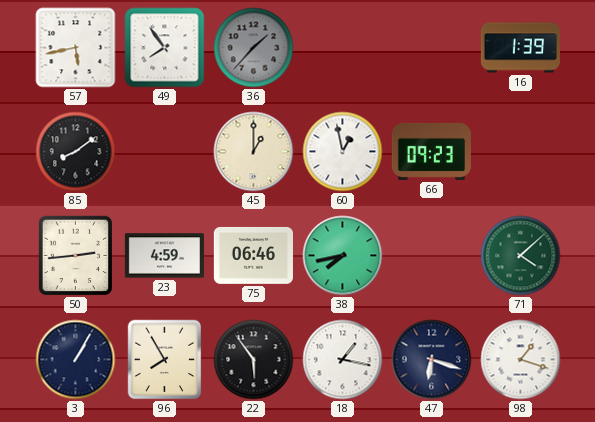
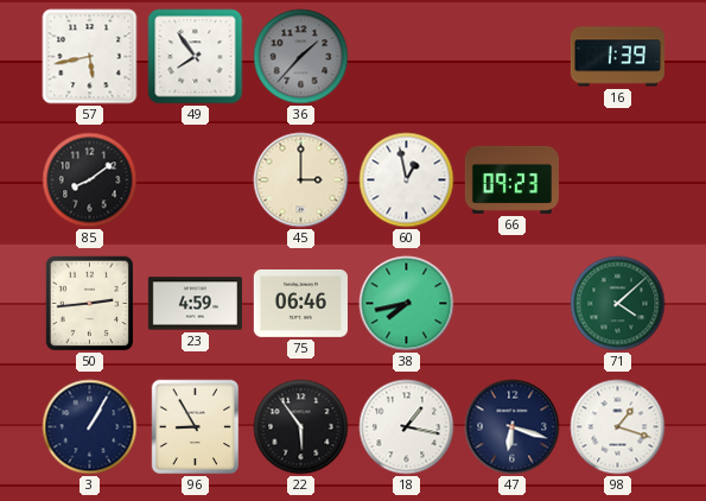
45: 1:00 -> 3:00 (301, 180)
96: 7:55 -> 8:55 (196, 427)
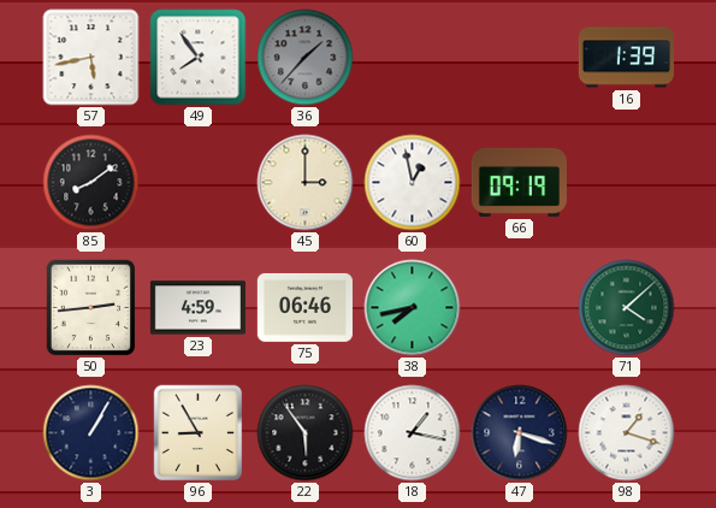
66: 09:23 -> 09:19 (519, 182)
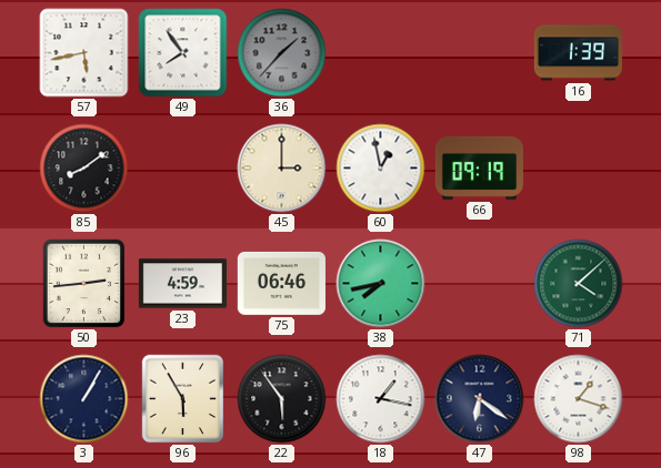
96: 8:55 -> 5:55 (183, 399)
47: 6:18 -> 6:21 (480, 399)
